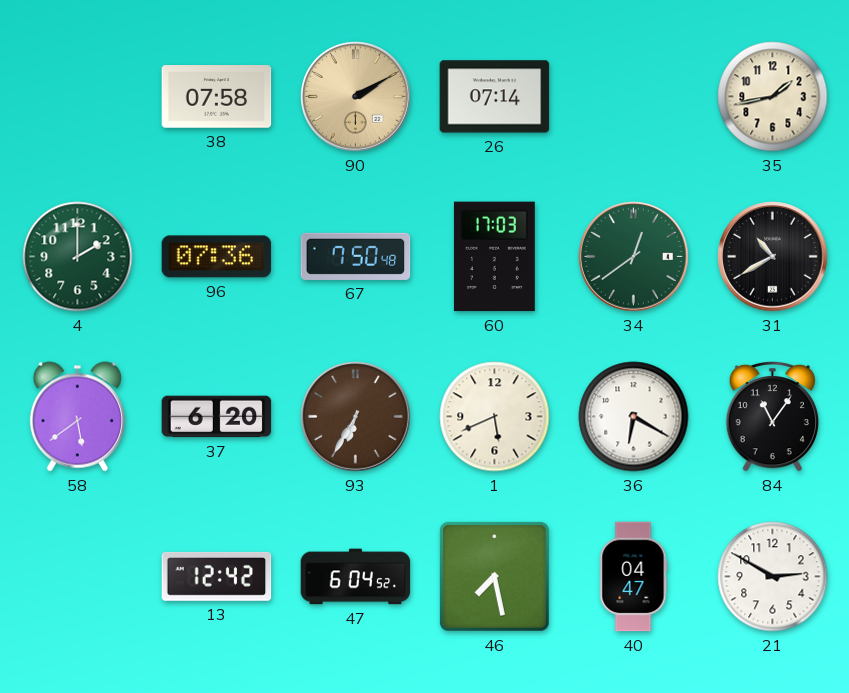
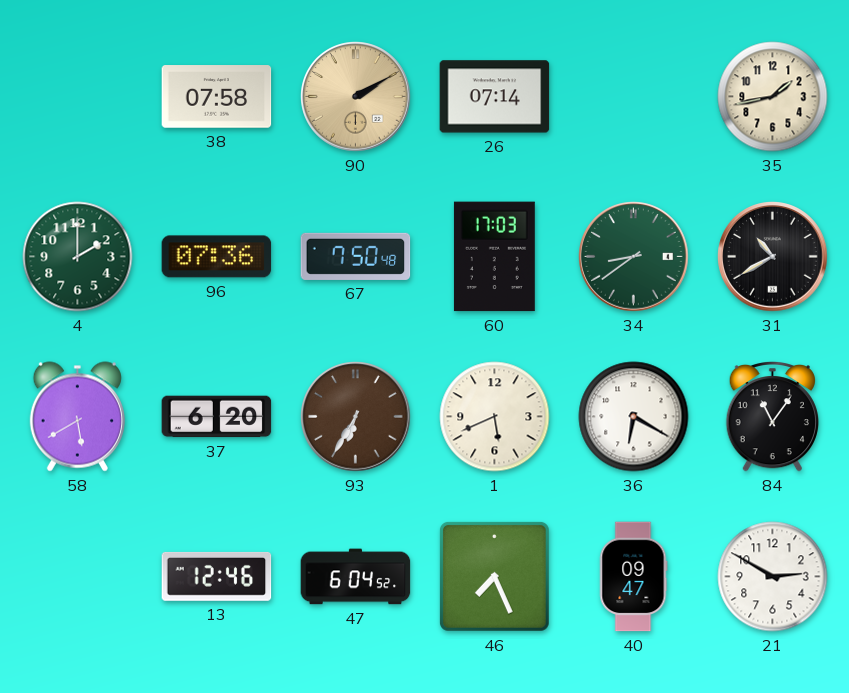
34: 12:39 -> 8:39 (634, 257)
58: 5:39 -> 5:40 (77, 417)
13: 12:42 -> 12:46 (217, 576)
46: 7:28 -> 7:26 (495, 577)
40: 04:47 -> 09:47 (634, 577)
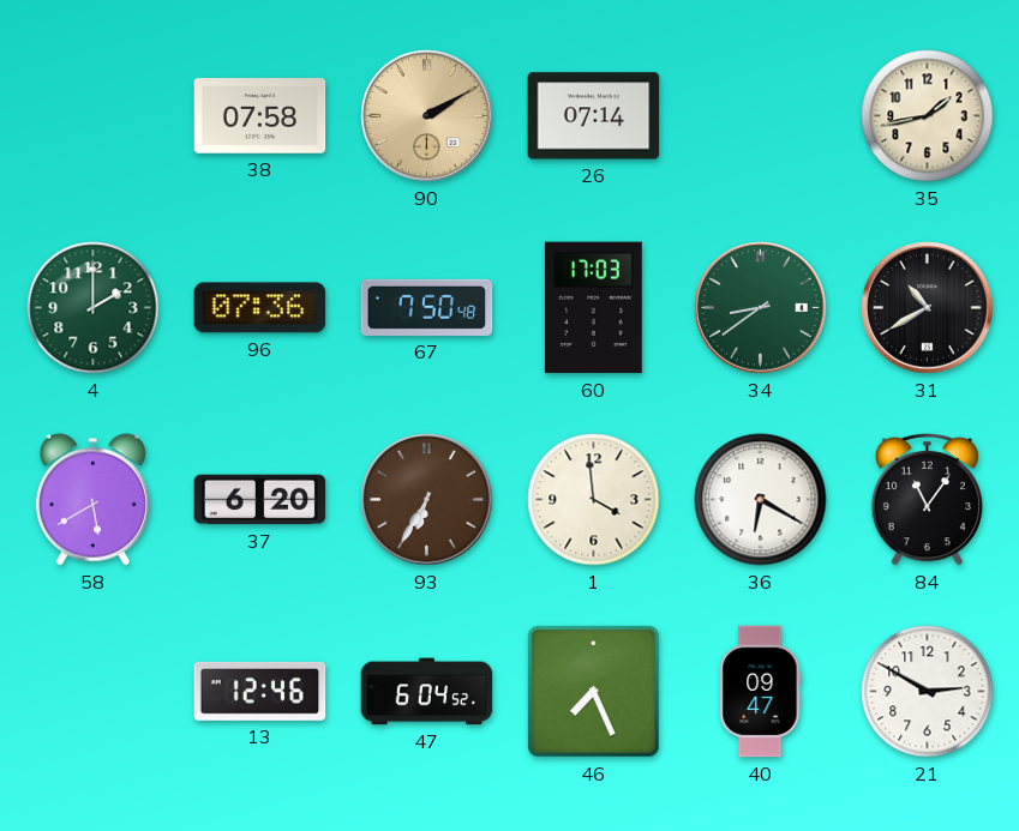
1: 5:41 -> 3:59 (594, 500)
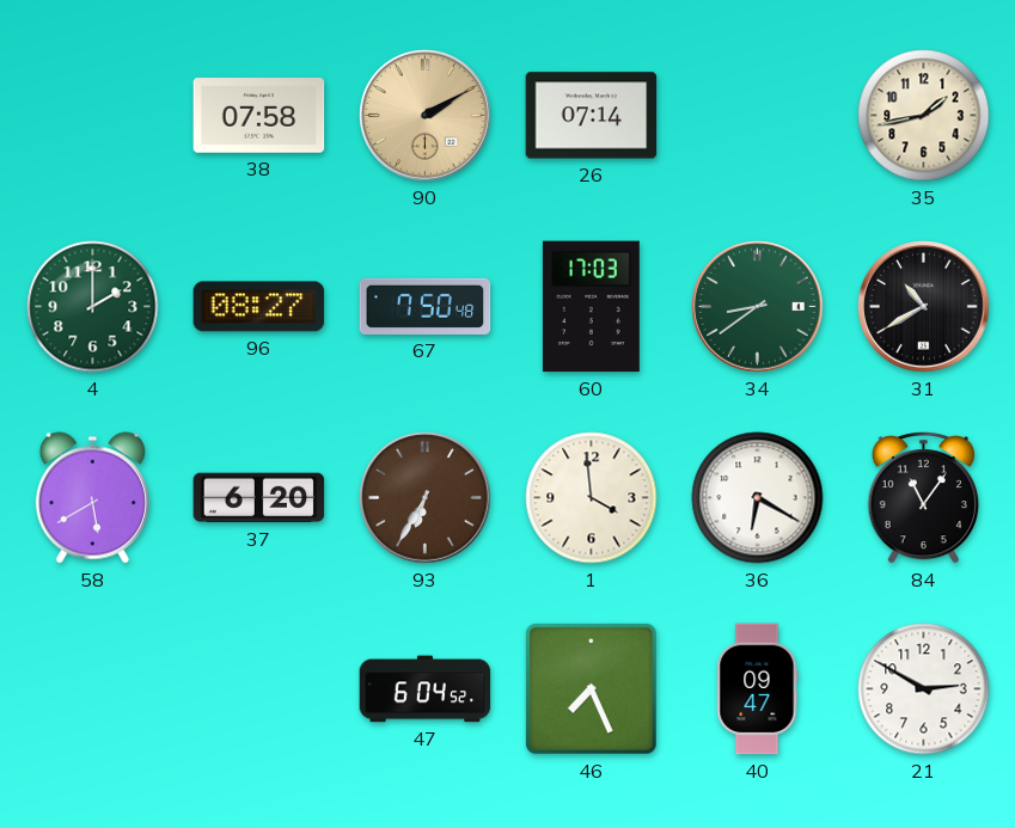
96: 07:36 -> 08:27 (259, 307)
13: 12:46 -> none (260, 691)
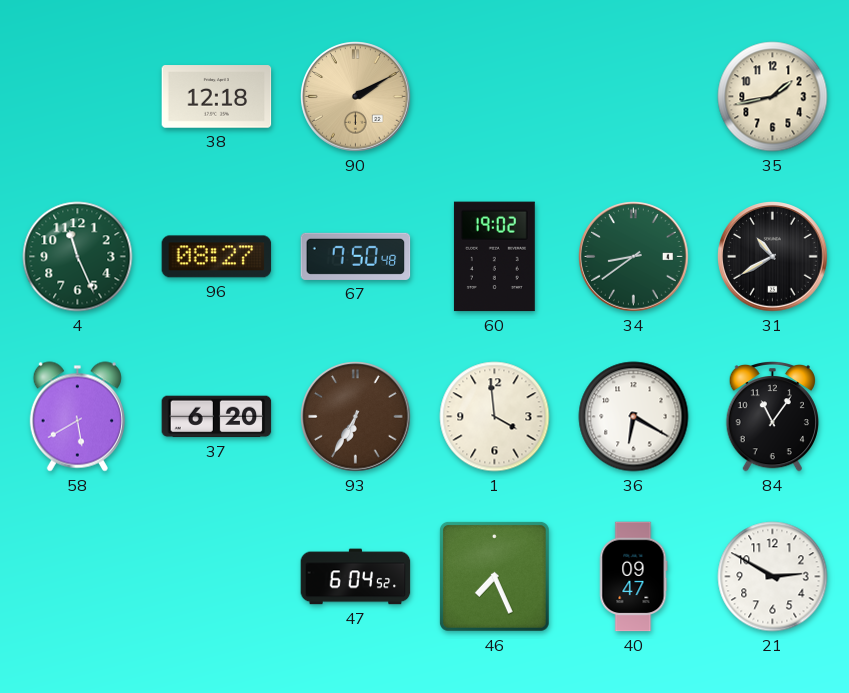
38: 07:58 -> 12:18 (217, 97)
26: 07:14 -> none (592, 116)
4: 2:00 -> 11:26 (78, 257)
60: 17:03 -> 19:02 (494, 257)
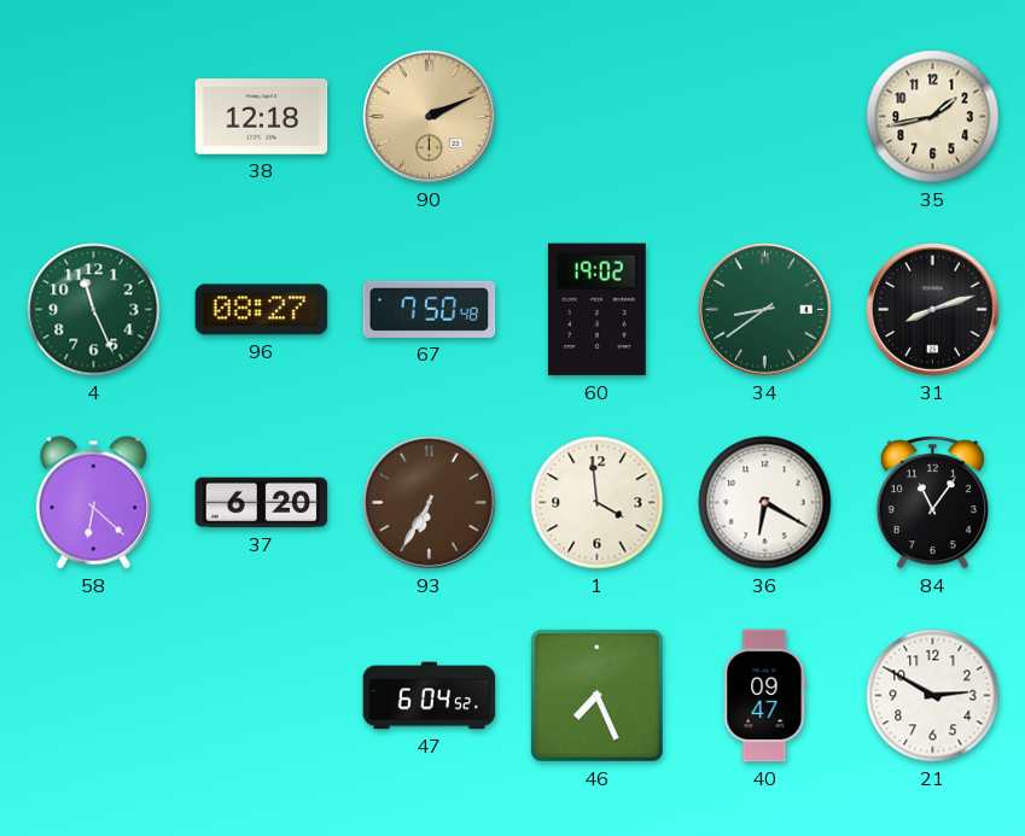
90: 2:10 -> 2:11 (430, 117)
31: 10:40 -> 8:12 (933, 310)
58: 5:40 -> 6:22 (93, 503)
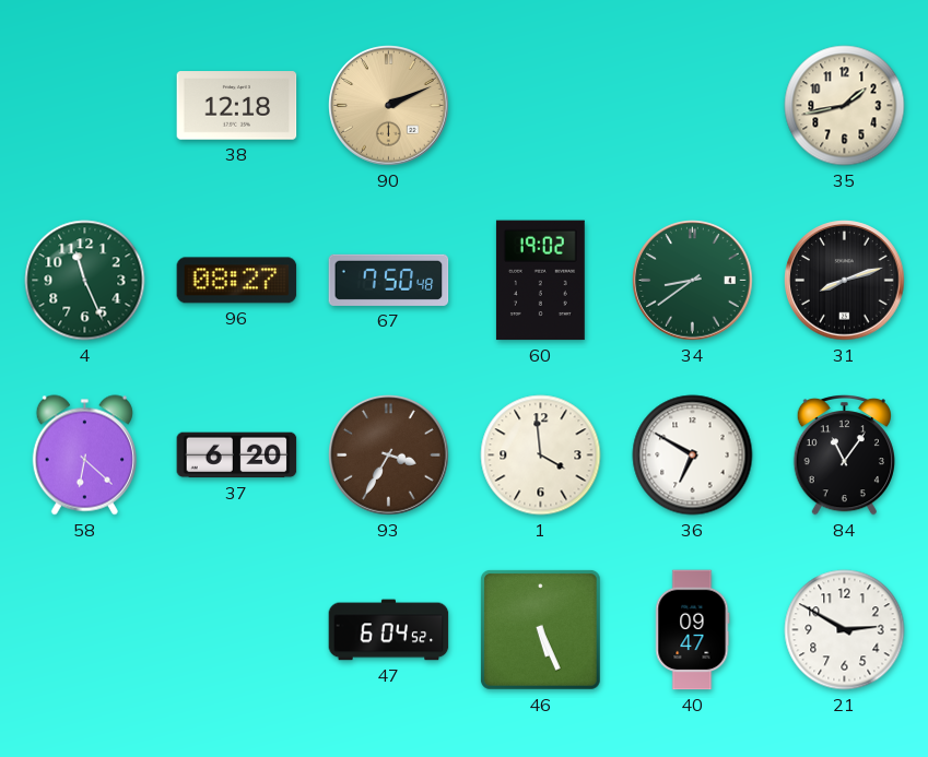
93: 6:35 -> 3:35 (389, 456)
36: 6:20 -> 6:50 (693, 456)
46: 7:26 -> 5:26 (541, 630)
